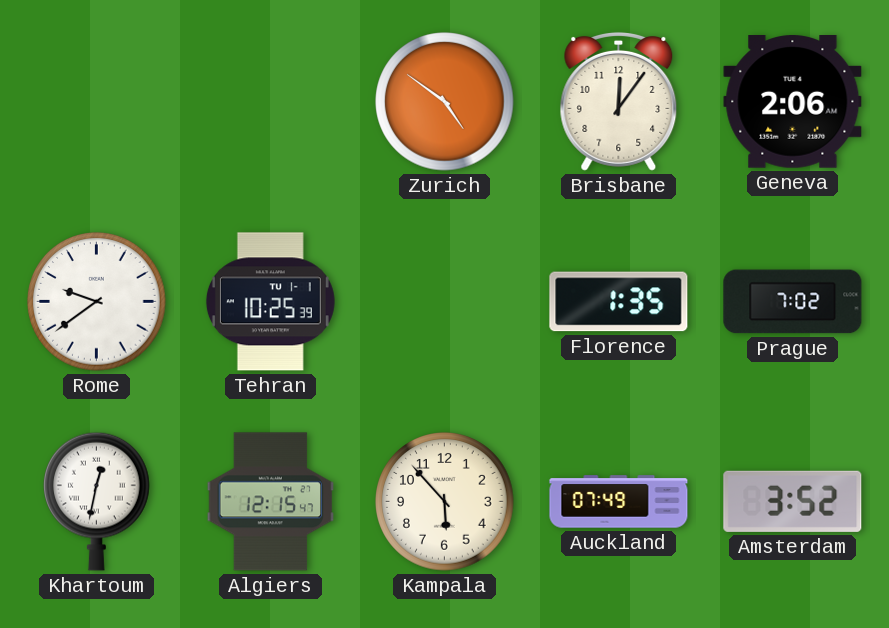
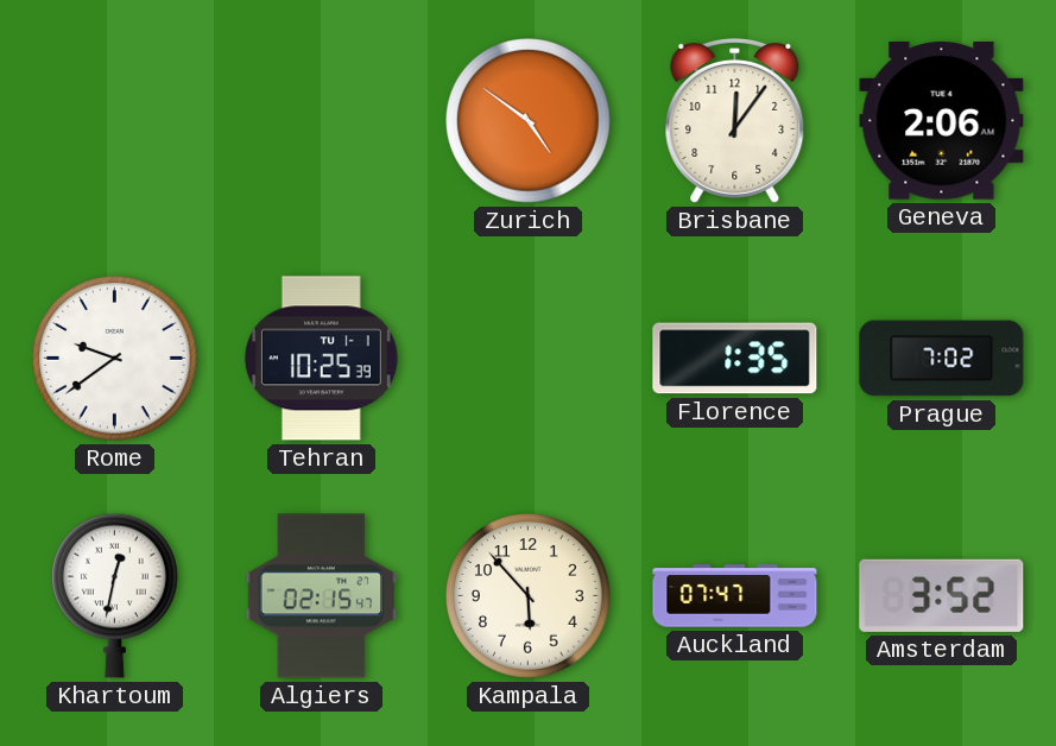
Algiers: 12:15 -> 02:15 (322, 596)
Auckland: 07:49 -> 07:47 (735, 596)
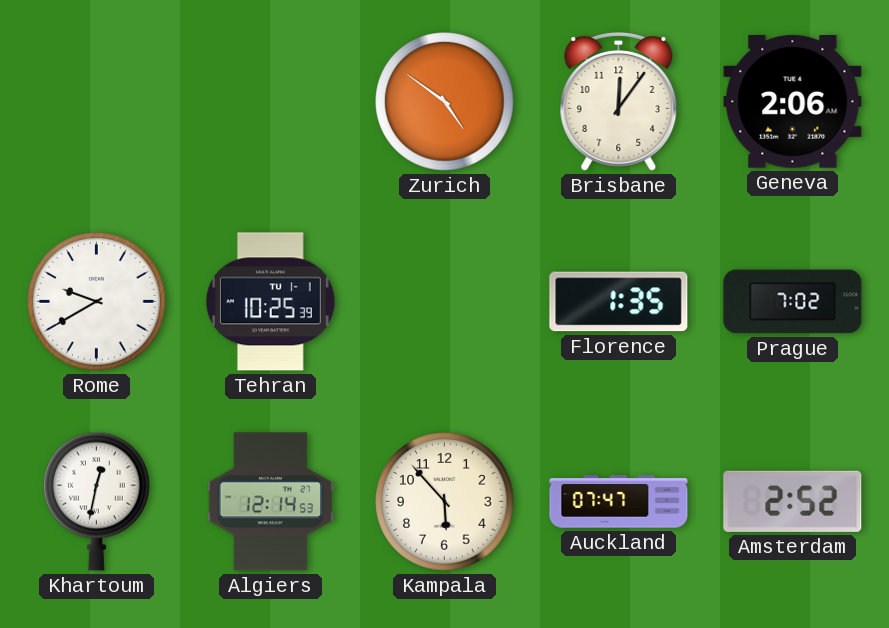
Rome: 9:39 -> 9:40 (97, 302)
Algiers: 02:15 -> 12:14 (271, 502)
Amsterdam: 3:52 -> 2:52 (793, 501)
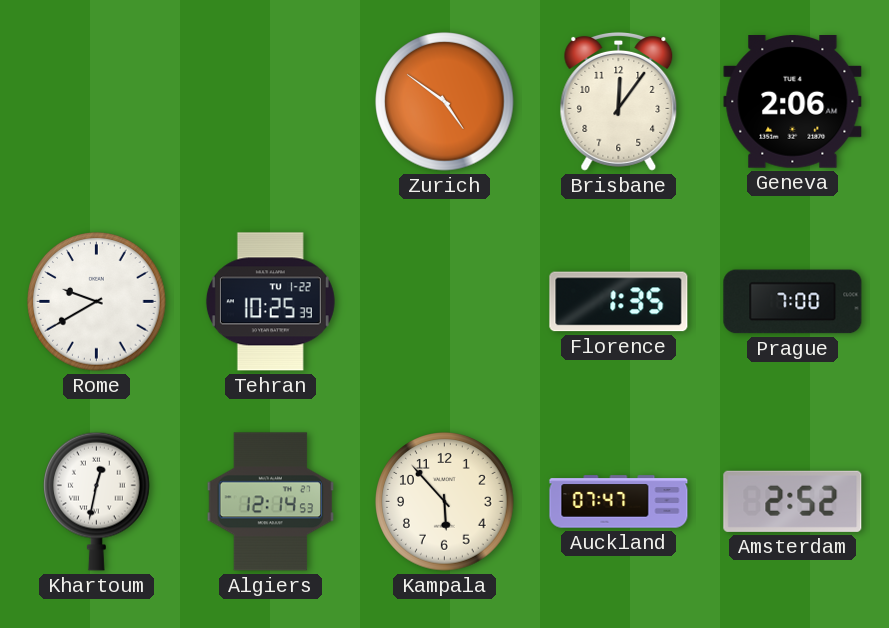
Tehran date: TU 1-1 -> TU 1-22 (270, 302)
Prague: 7:02 -> 7:00 (793, 302)
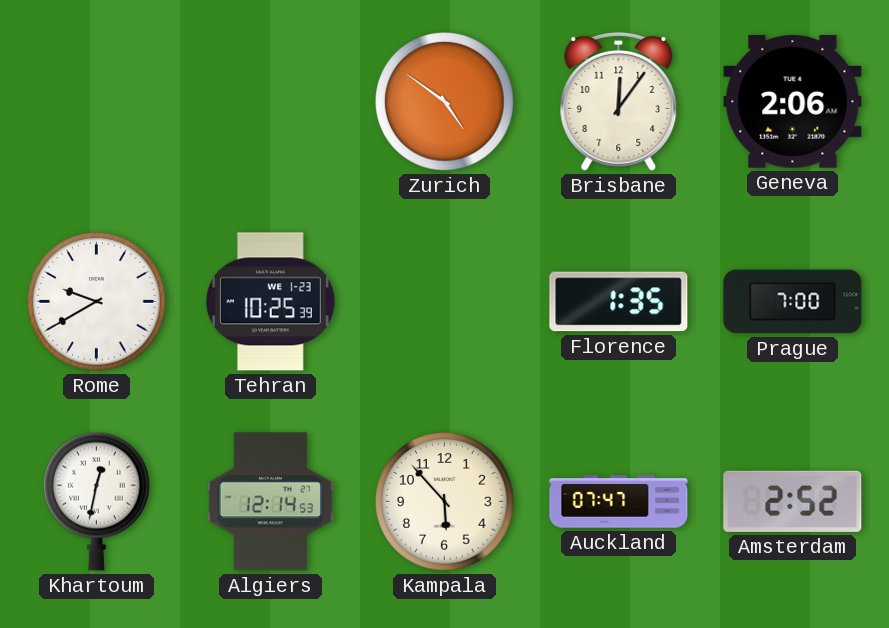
Tehran date: TU 1-22 -> WE 1-23 (270, 302)
